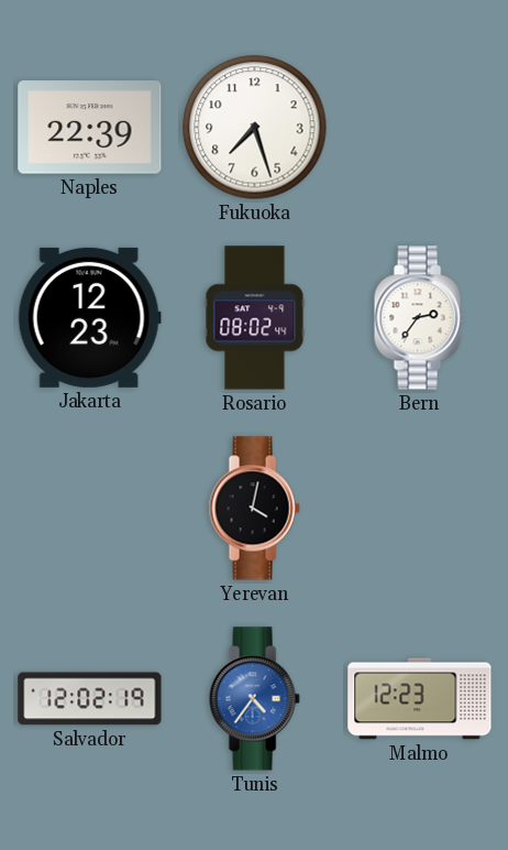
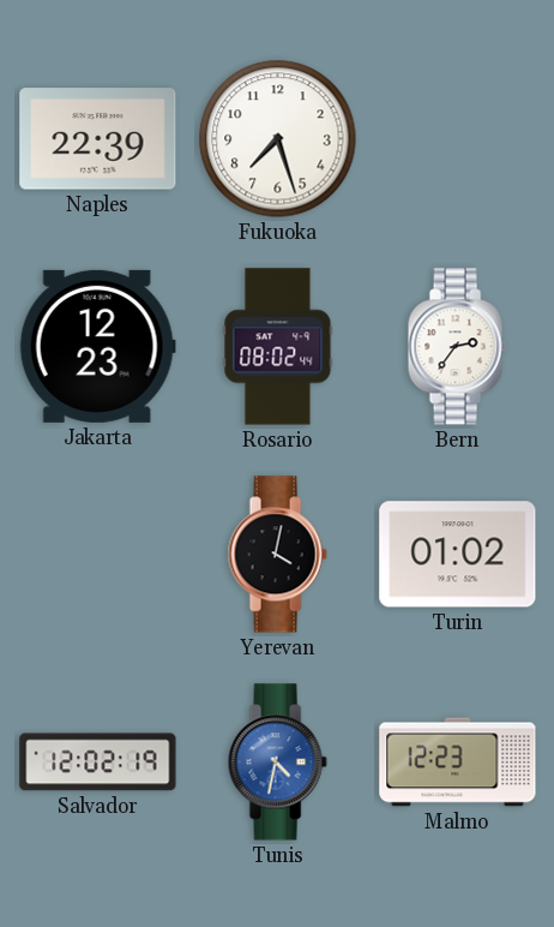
Turin: none -> 01:02 (458, 555)
Tunis: 4:36 -> 4:32 (277, 762)
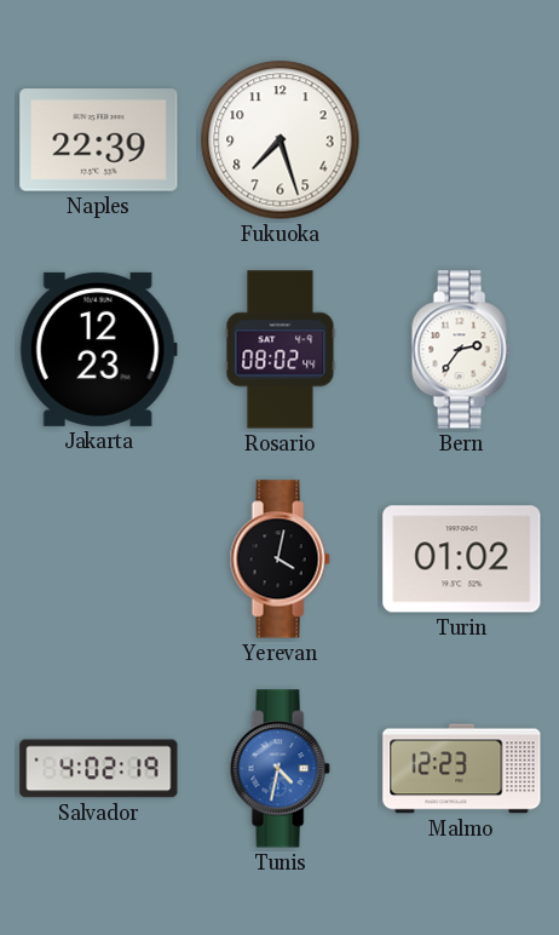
Salvador: 12:02 -> 4:02 (99, 769)
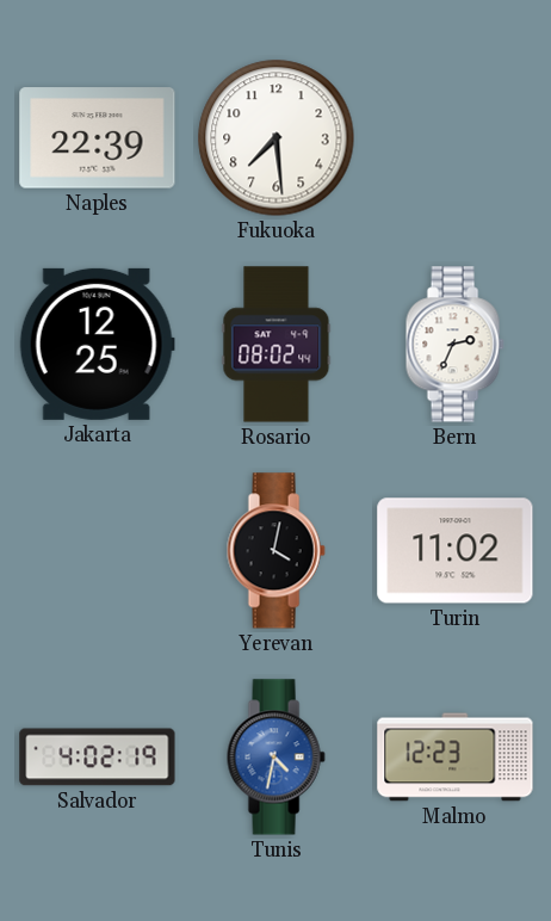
Fukuoka: 7:27 -> 7:29 (277, 138)
Jakarta: 12:23 -> 12:25 (97, 344)
Bern: 2:36 -> 2:34 (454, 345)
Turin: 01:02 -> 11:02 (456, 551)
